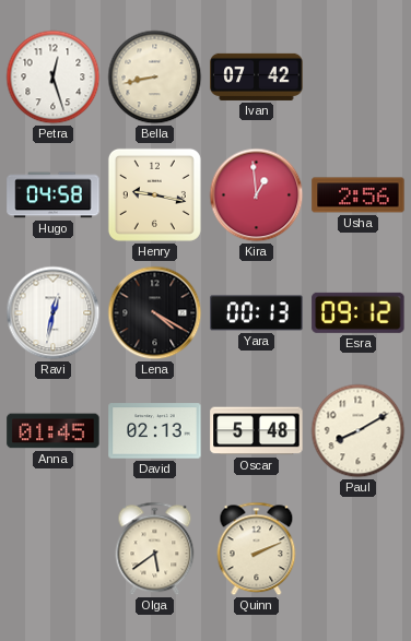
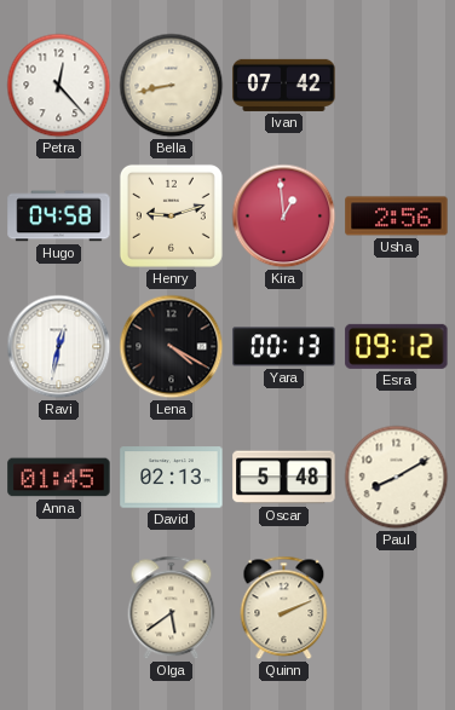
Petra: 12:27 -> 12:23 (59, 86)
Henry: 9:17 -> 9:12 (171, 215)
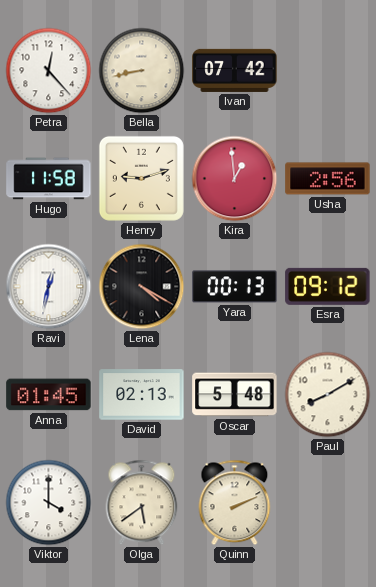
Hugo: 04:58 -> 11:58 (49, 179)
Viktor: none -> 4:00 (49, 503)
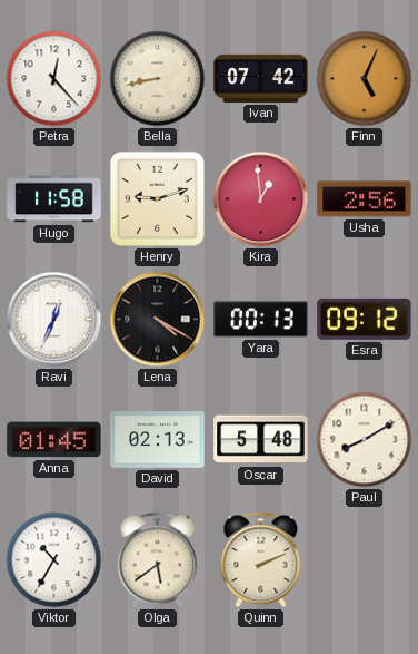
Finn: none -> 5:04 (365, 79)
Ravi: 12:32 -> 12:34 (54, 320)
Viktor: 4:00 -> 10:35 (54, 560)
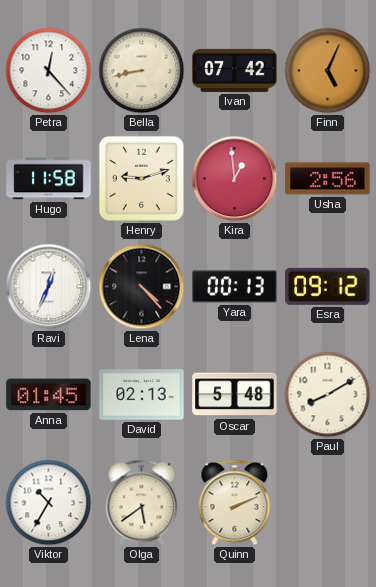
Lena: 4:20 -> 4:23 (142, 287)
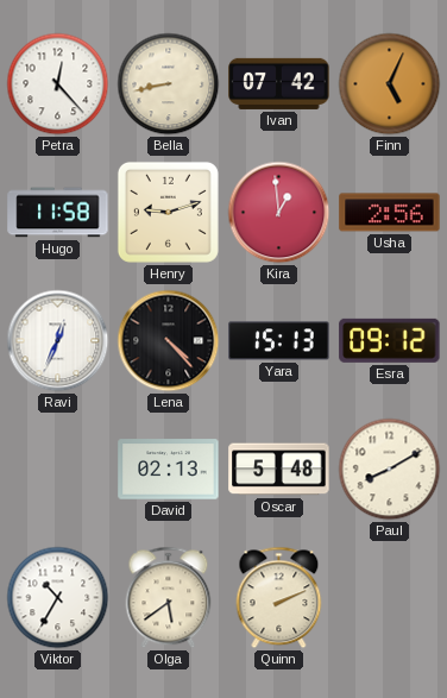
Yara: 00:13 -> 15:13 (279, 341)
Anna: 01:45 -> none (49, 395)
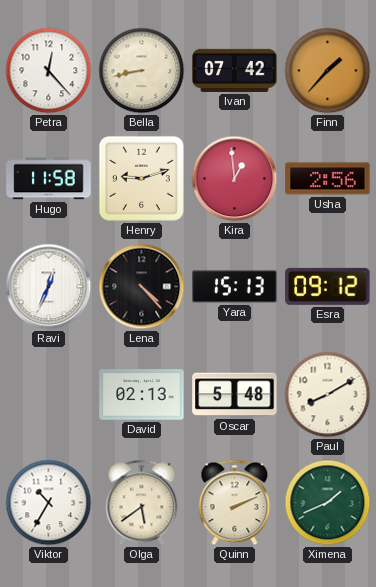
Finn: 5:04 -> 1:37 (328, 71)
Ximena: none -> 1:41 (328, 503)
